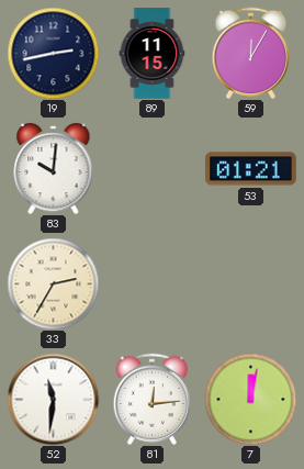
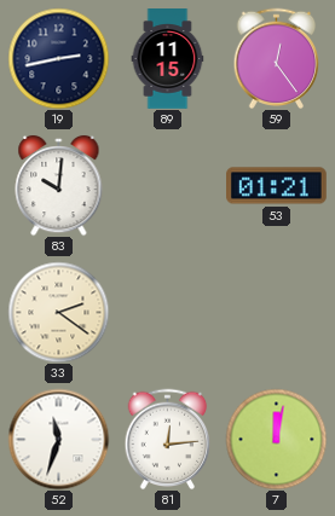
59: 12:05 -> 12:24 (277, 58)
33: 2:35 -> 2:21 (58, 312)
52: 11:31 -> 11:33 (58, 439)
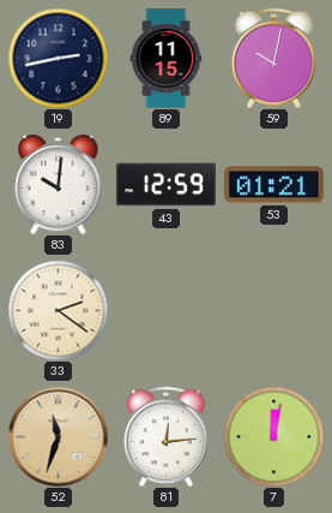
59: 12:24 -> 10:02 (274, 58)
43: none -> 12:59 (167, 185)
52 dial: white -> champagne (58, 436)
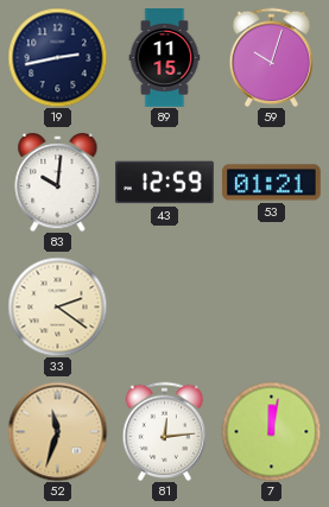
59: 10:02 -> 10:03 (272, 57)
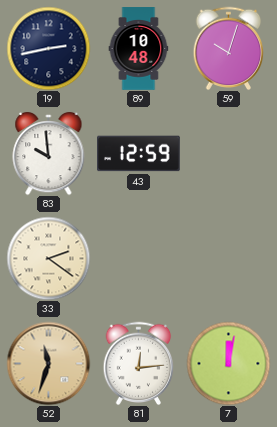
89: 11:15 -> 10:48 (139, 49)
83: 10:01 -> 9:59 (49, 153)
53: 01:21 -> none (272, 183)
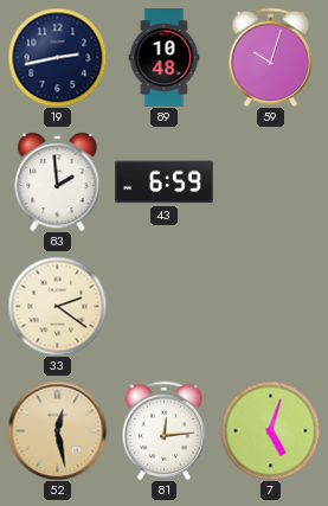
83: 9:59 -> 1:59 (58, 181)
43: 12:59 -> 6:59 (165, 182)
52: 11:33 -> 12:28 (57, 430)
7: 12:02 -> 5:03 (270, 430)
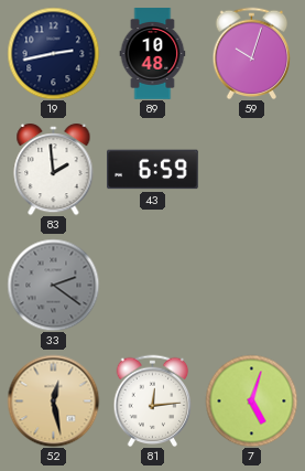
33 dial: cream -> grey (53, 285)
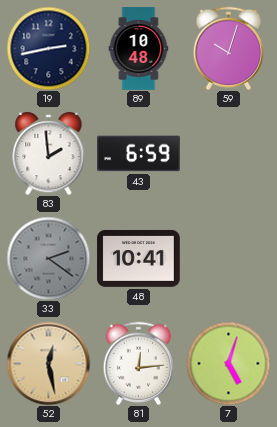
48: none -> 10:41 (139, 258)
